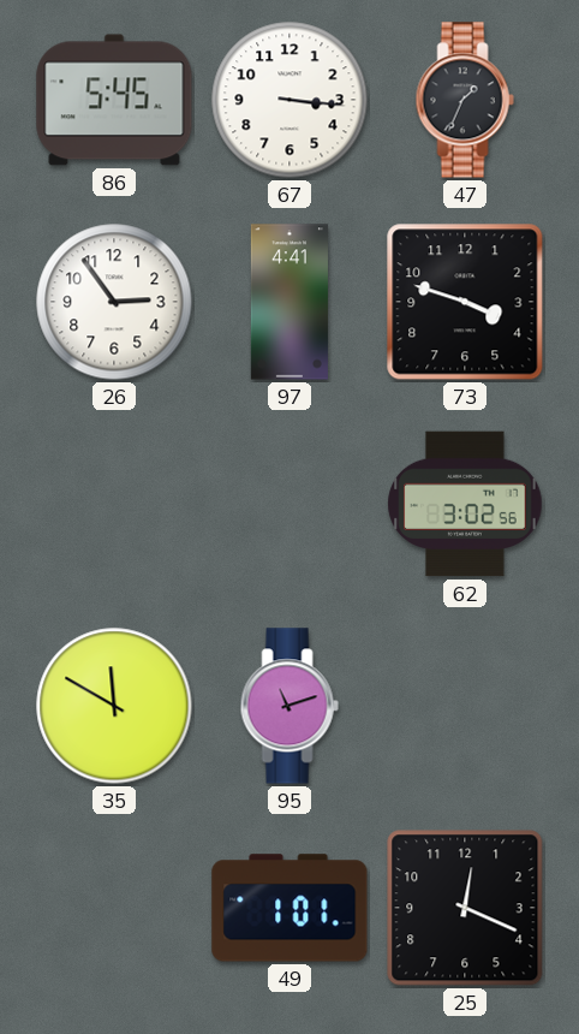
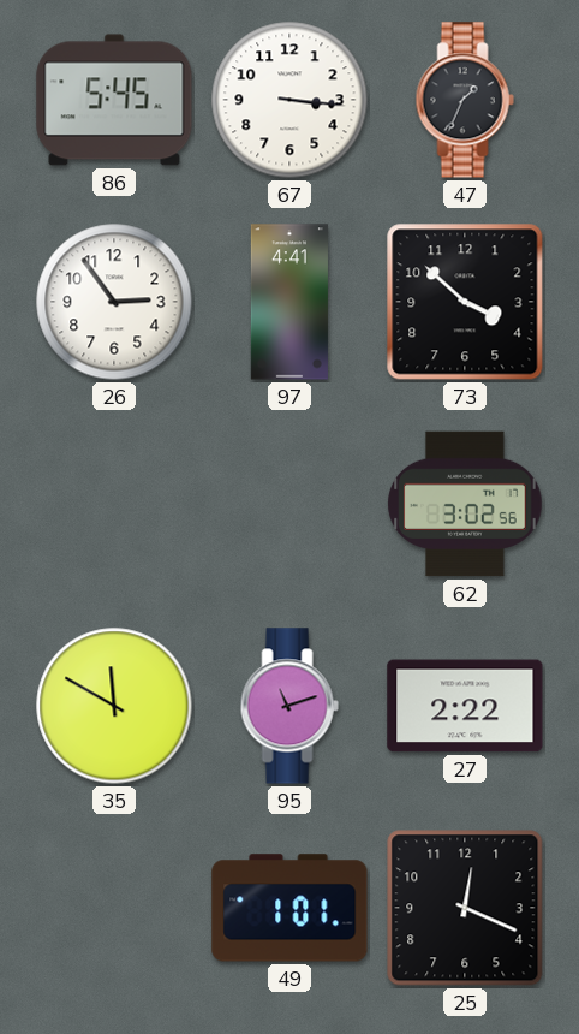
73: 3:48 -> 3:52 (465, 302)
27: none -> 2:22 (465, 706)
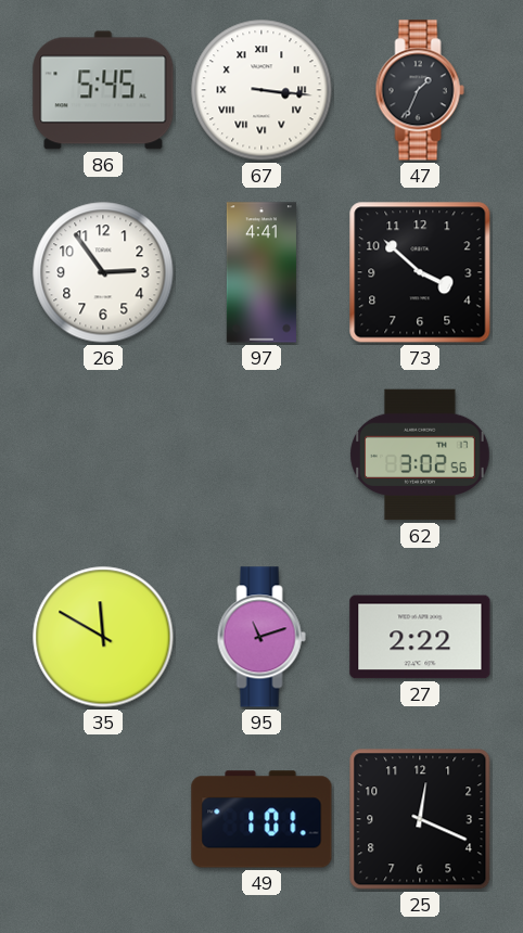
67 numerals: Arabic -> Roman (261, 90)
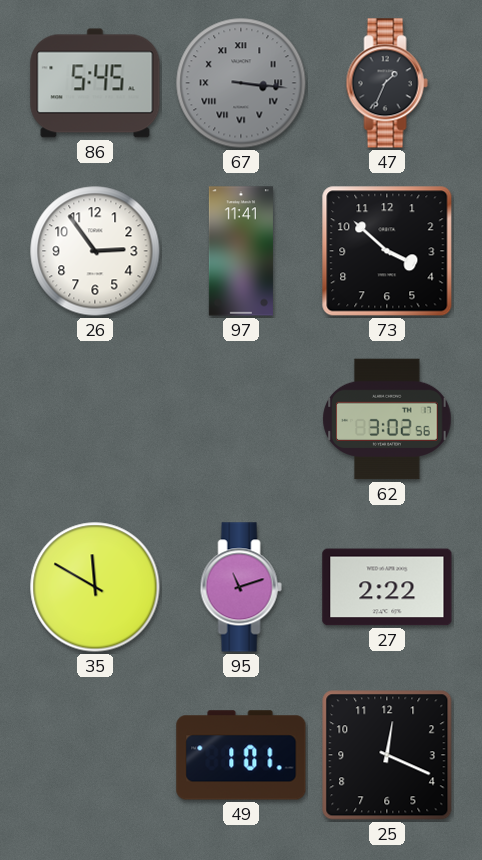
67 dial: white -> grey (241, 83)
97: 4:41 -> 11:41 (241, 251)
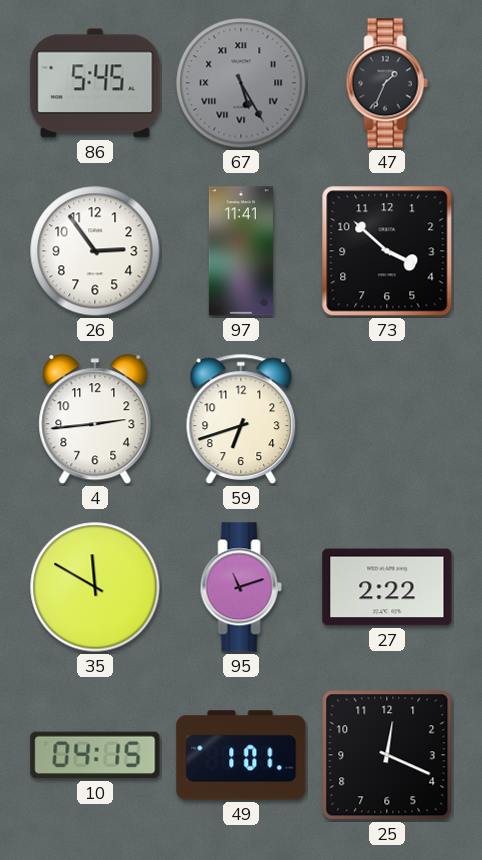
67: 3:16 -> 5:25 (241, 83)
4: none -> 2:44 (95, 420)
59: none -> 6:42 (241, 419)
62: 3:02 -> none (387, 419)
10: none -> 04:15 (95, 755)
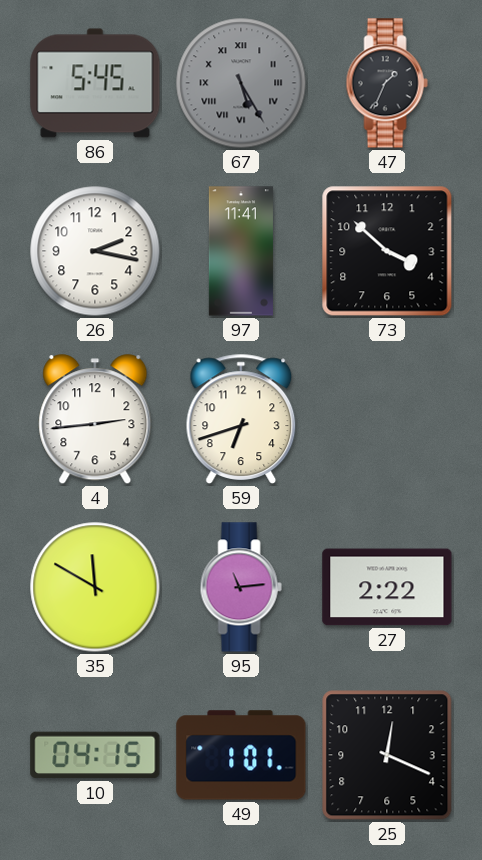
26: 2:54 -> 2:17 (95, 251)
95: 11:12 -> 11:14 (241, 587)
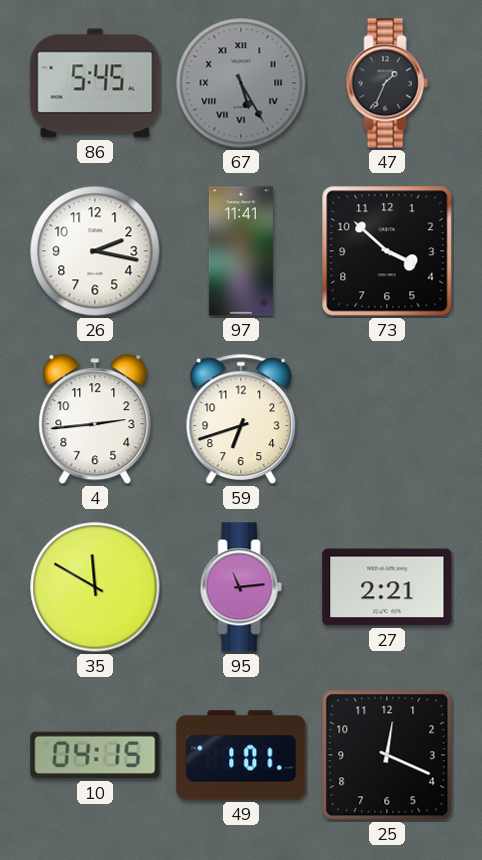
27: 2:22 -> 2:21 (387, 587)
